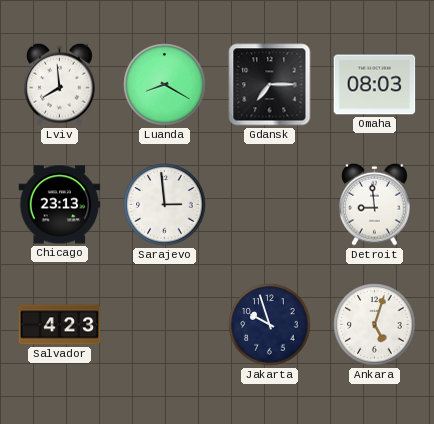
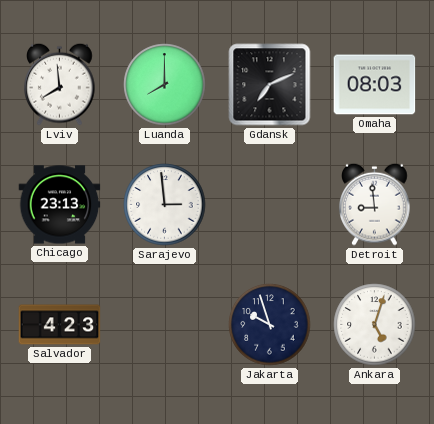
Luanda: 8:20 -> 8:00 (165, 85)
Gdansk: 7:15 -> 7:11 (270, 85)
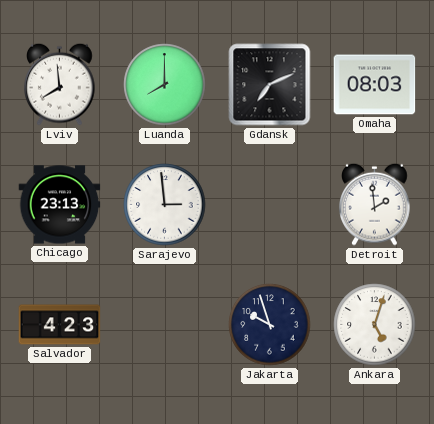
Detroit: 8:59 -> 1:59 (375, 204)
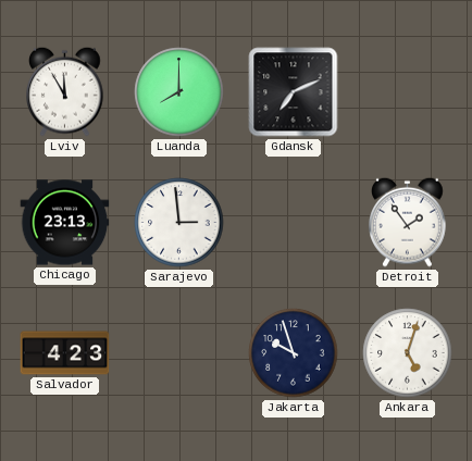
Lviv: 7:59 -> 11:55 (65, 91)
Omaha: 08:03 -> none (375, 85)
Detroit: 1:59 -> 1:54 (408, 222)
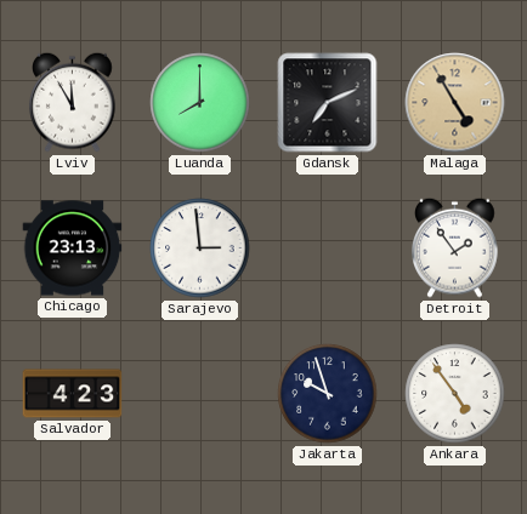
Malaga: none -> 4:55 (455, 103)
Ankara: 5:03 -> 4:54 (455, 394)
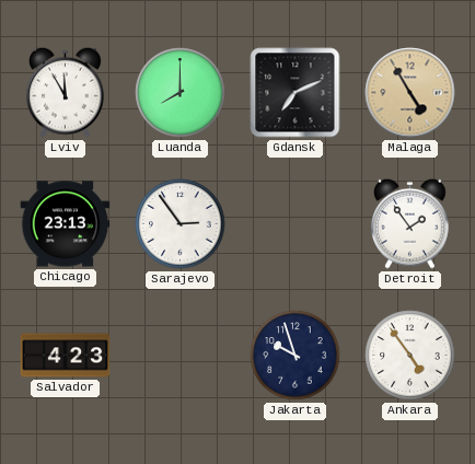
Sarajevo: 2:59 -> 2:54 (181, 224)
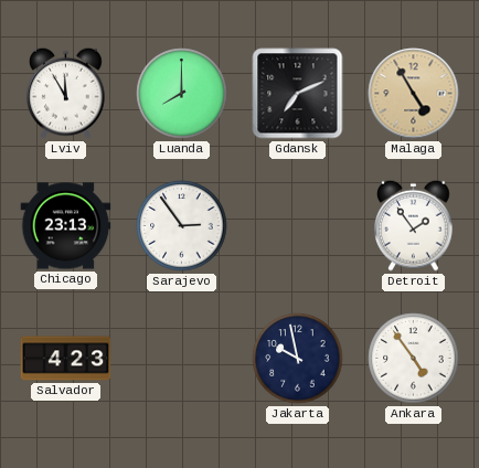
Jakarta: 9:57 -> 9:58 (298, 359)
